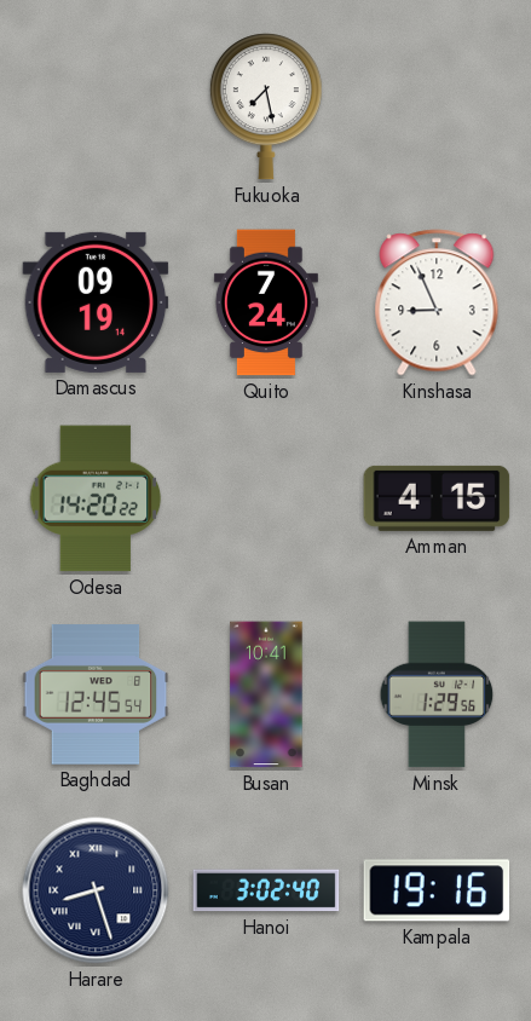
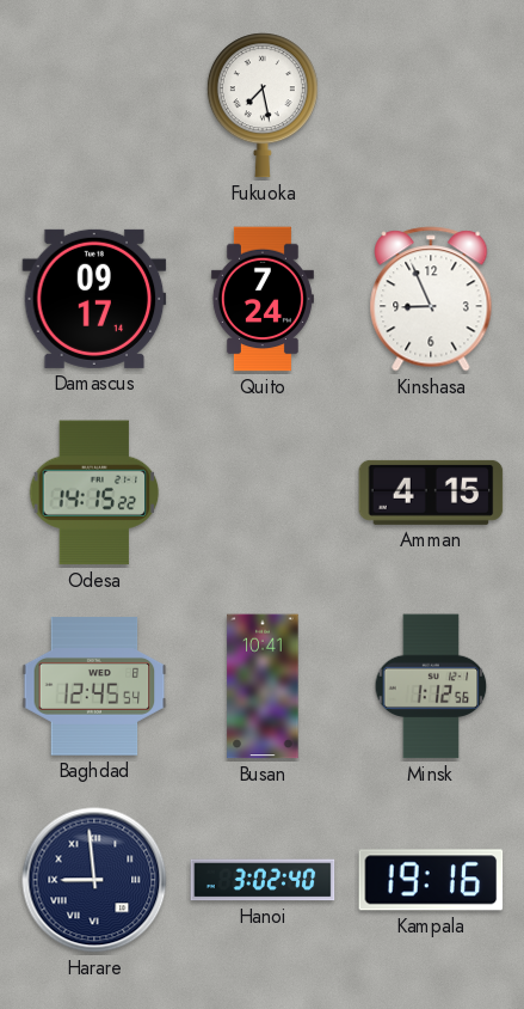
Damascus: 09:19 -> 09:17 (94, 299)
Odesa: 14:20 -> 14:15 (94, 493)
Minsk: 1:29 -> 1:12 (431, 686)
Harare: 8:27 -> 8:59 (94, 880)
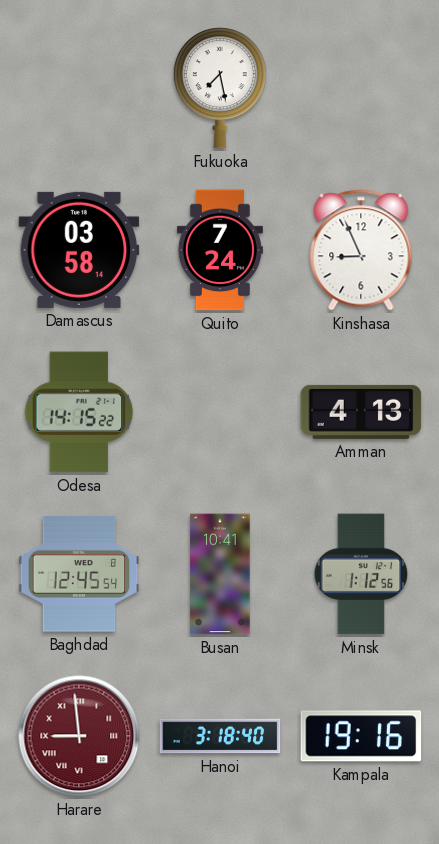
Damascus: 09:17 -> 03:58 (79, 250)
Amman: 4:15 -> 4:13 (361, 412)
Harare dial: navy -> burgundy (79, 736)
Hanoi: 3:02 -> 3:18 (220, 736)
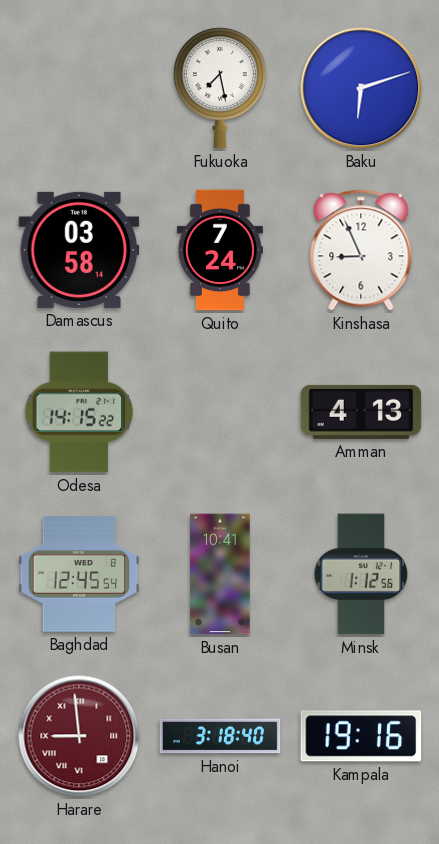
Baku: none -> 6:12 (361, 88)
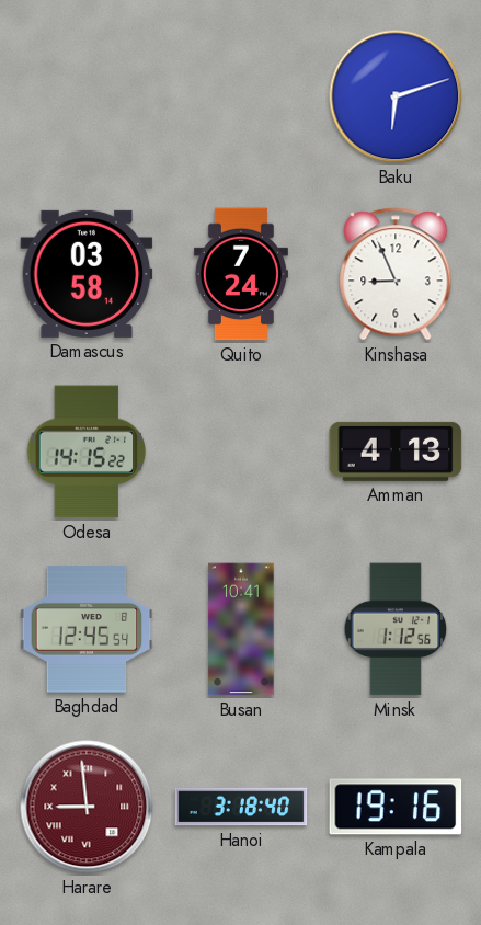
Fukuoka: 7:28 -> none (220, 88)
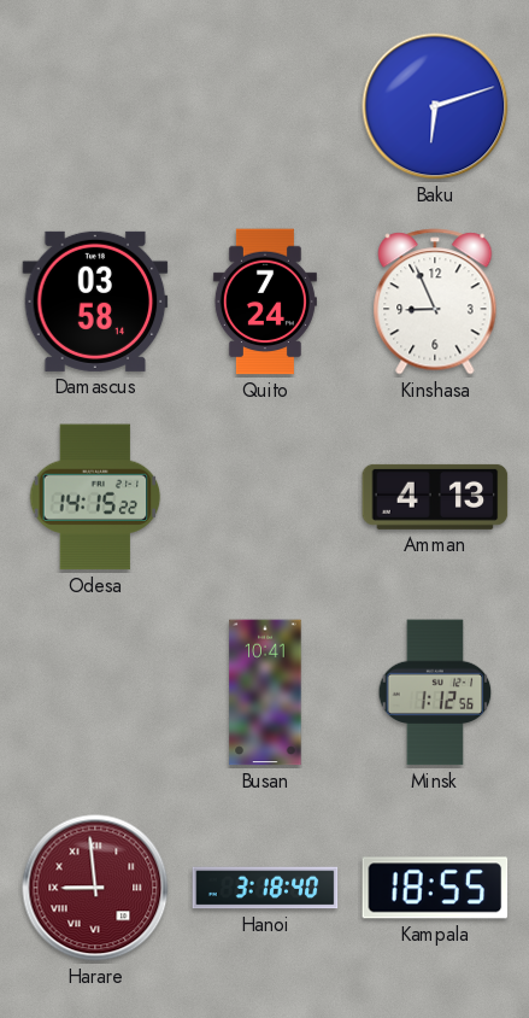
Baghdad: 12:45 -> none (87, 629)
Kampala: 19:16 -> 18:55 (435, 888)
